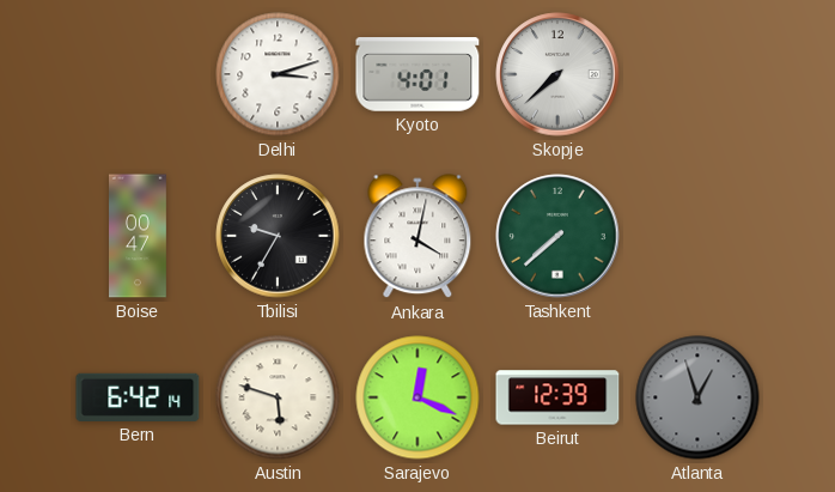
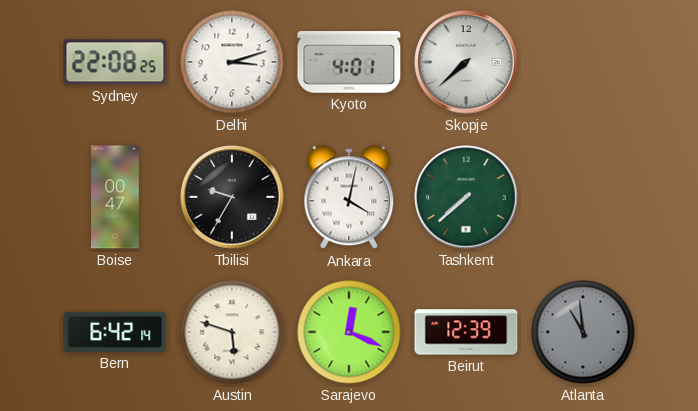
Sydney: none -> 22:08 (115, 62)
Atlanta: 12:57 -> 10:59 (583, 332)
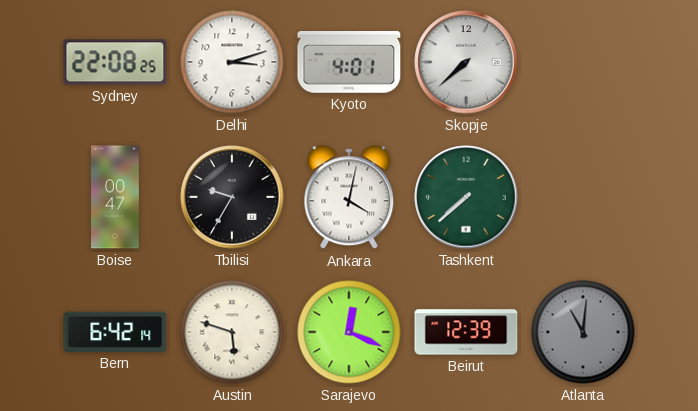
Atlanta: 10:59 -> 11:01 (583, 332)
